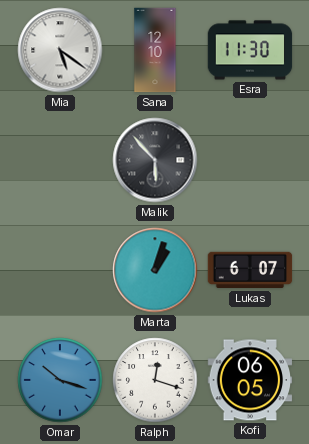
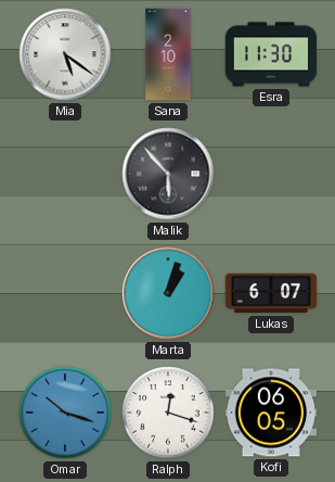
Sana: 12:10 -> 2:10 (168, 54)
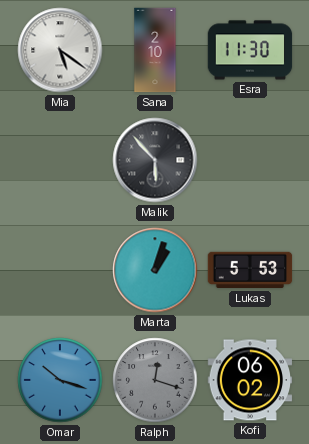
Lukas: 6:07 -> 5:53 (250, 270)
Ralph dial: white -> grey (155, 380)
Kofi: 06:05 -> 06:02 (250, 380)
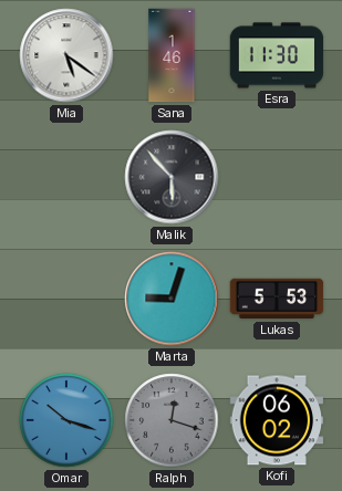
Sana: 2:10 -> 1:46 (172, 55)
Marta: 1:03 -> 9:03 (172, 299)
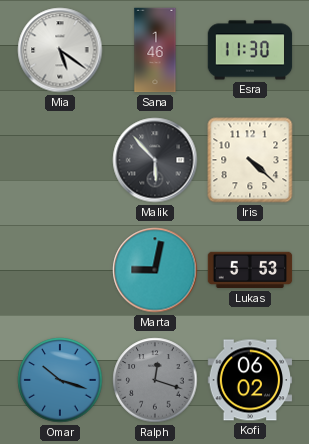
Iris: none -> 4:22 (250, 160)
Marta: 9:03 -> 9:02 (155, 270)
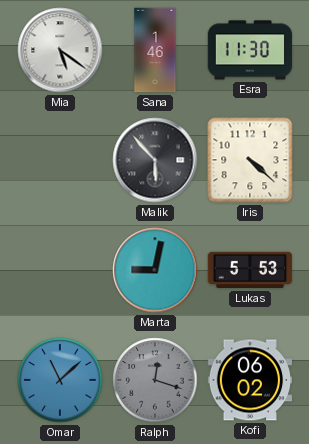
Omar: 10:18 -> 11:08 (60, 380)
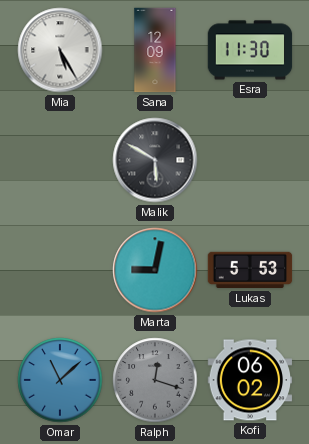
Mia: 5:21 -> 5:25 (60, 50)
Sana: 1:46 -> 12:09 (155, 50)
Malik: 5:53 -> 5:50 (155, 160)
Iris: 4:22 -> none (250, 160)
